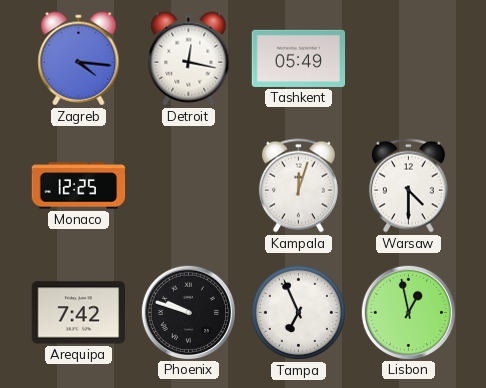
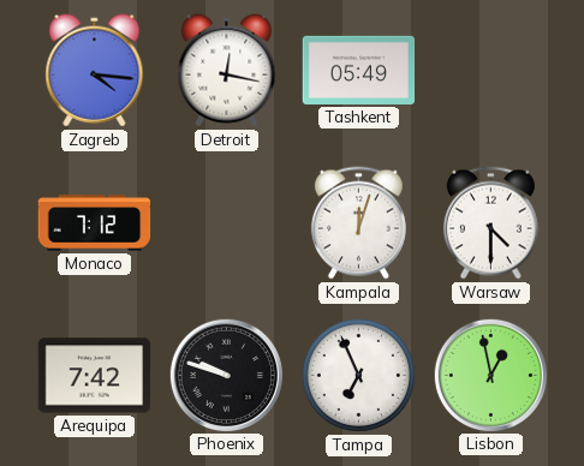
Monaco: 12:25 -> 7:12 (95, 223)
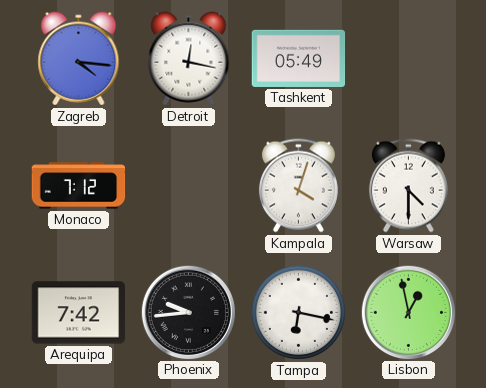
Kampala: 12:03 -> 4:03 (298, 186)
Phoenix: 9:48 -> 9:44 (188, 312)
Tampa: 6:56 -> 6:17 (298, 312)
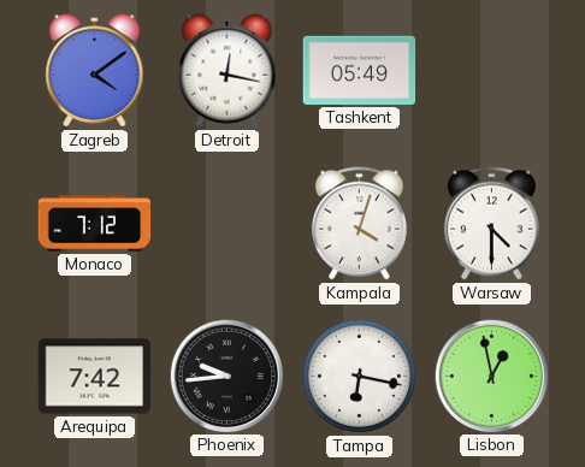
Zagreb: 4:16 -> 4:09 (95, 71)
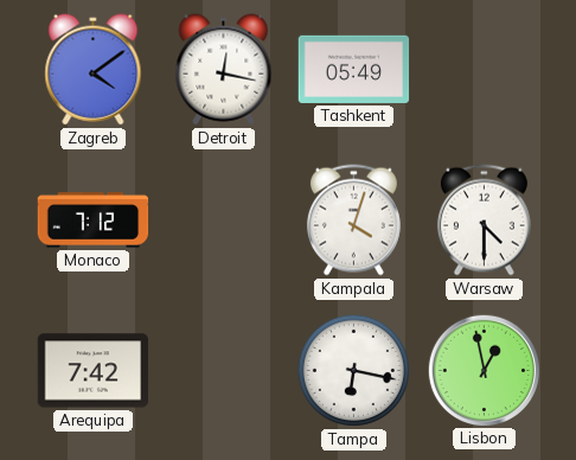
Phoenix: 9:44 -> none (226, 376)
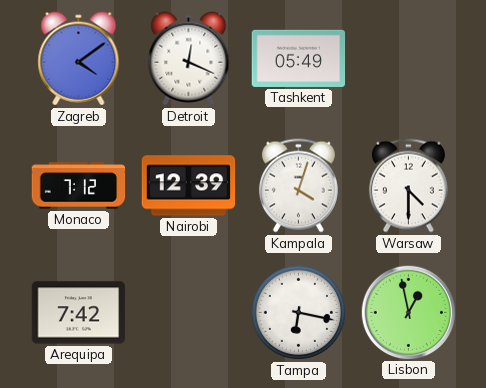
Detroit: 12:17 -> 12:19 (189, 59)
Nairobi: none -> 12:39 (189, 186)
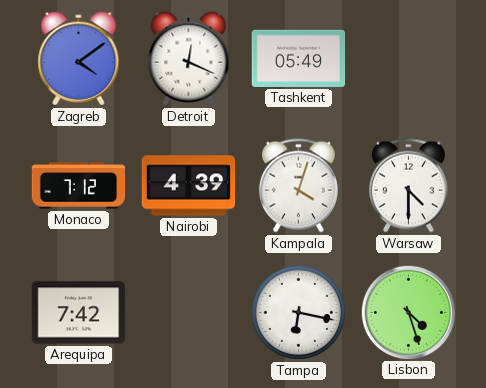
Nairobi: 12:39 -> 4:39 (189, 186)
Lisbon: 12:58 -> 4:27 (408, 312)
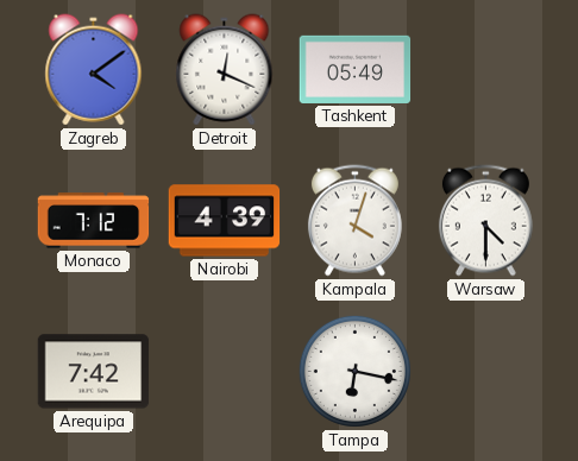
Lisbon: 4:27 -> none (408, 312)
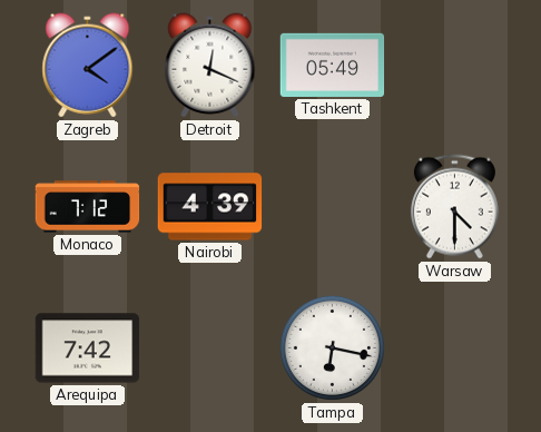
Kampala: 4:03 -> none (354, 221)
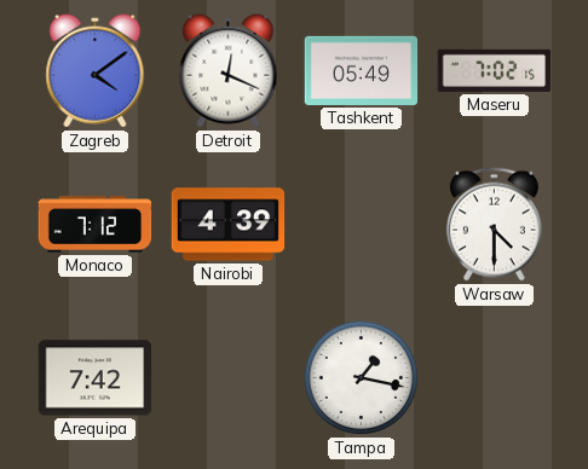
Maseru: none -> 7:02 (495, 70)
Tampa: 6:17 -> 1:17 (361, 377)
